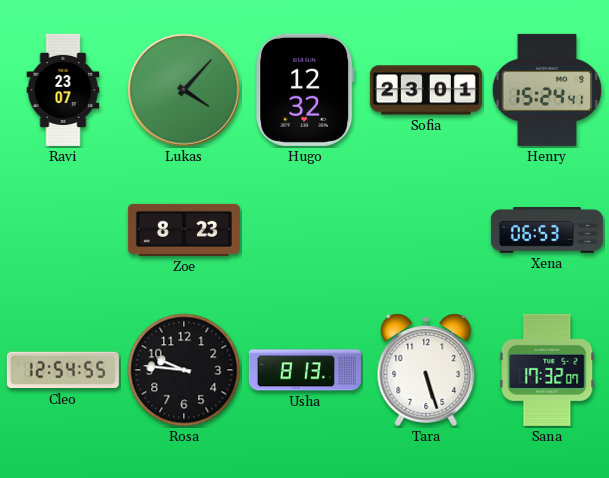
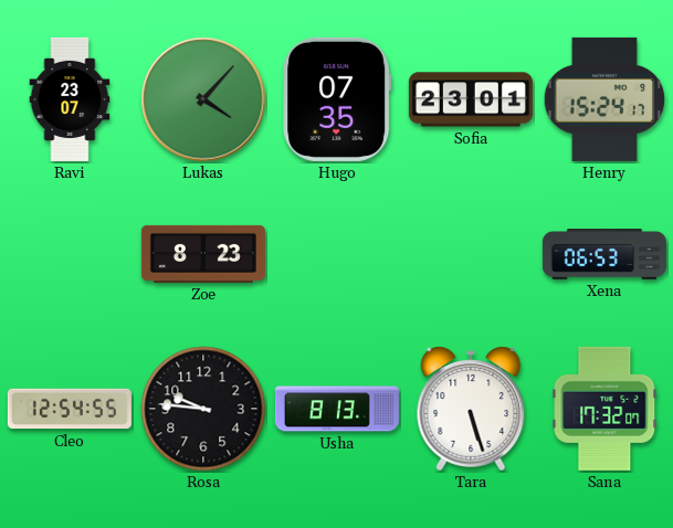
Hugo: 12:32 -> 07:35 (337, 99)
Henry: 15:24:41 -> 15:24:17 (603, 99)
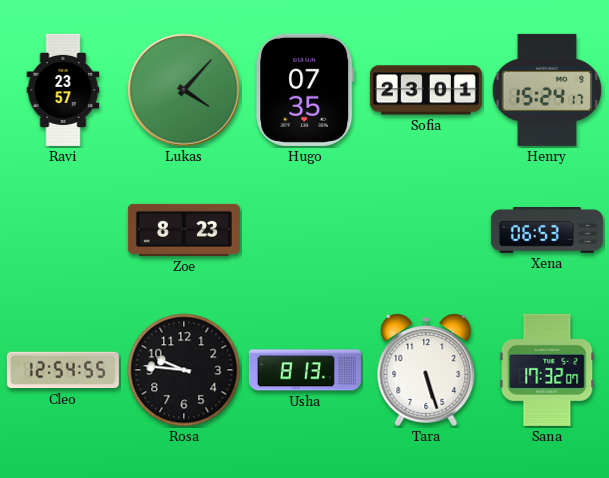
Ravi: 23:07 -> 23:57 (63, 90)
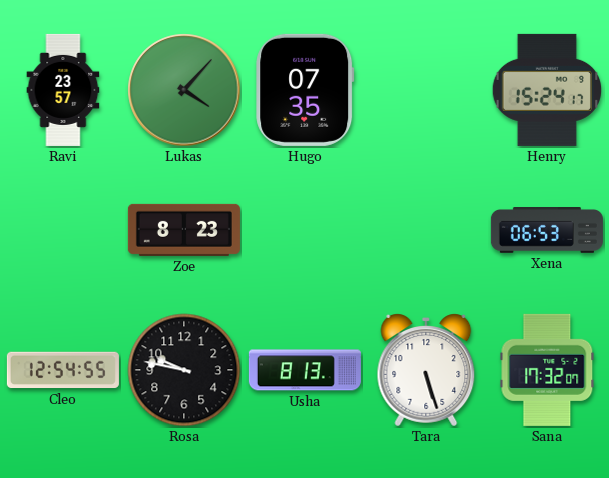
Sofia: 23:01 -> none (426, 90)
Rosa: 9:46 -> 9:47 (184, 370)
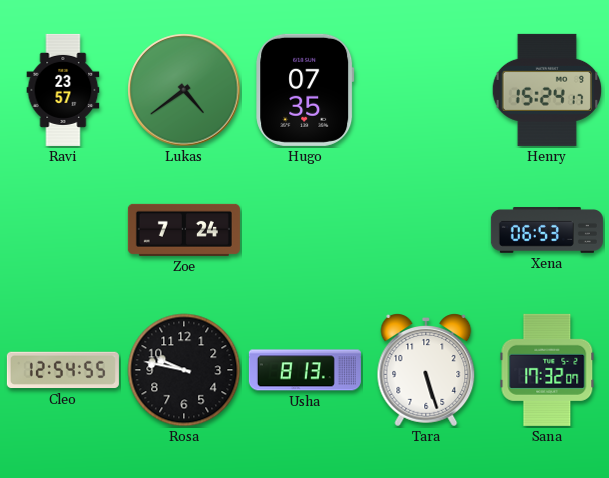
Lukas: 4:07 -> 4:39 (184, 90)
Zoe: 8:23 -> 7:24 (184, 230)
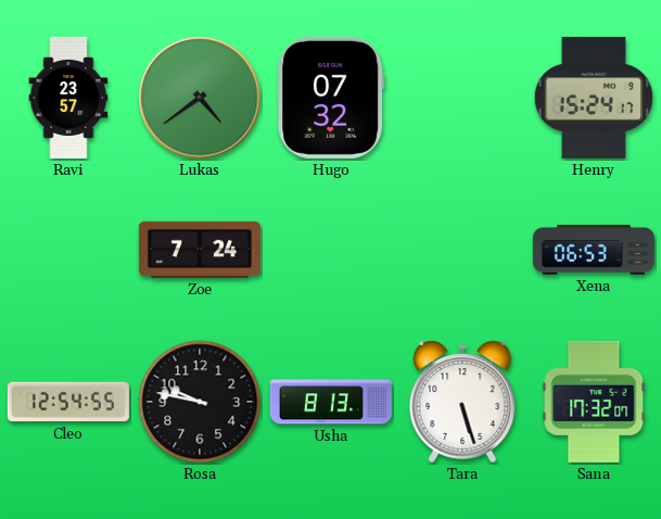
Hugo: 07:35 -> 07:32 (331, 98)
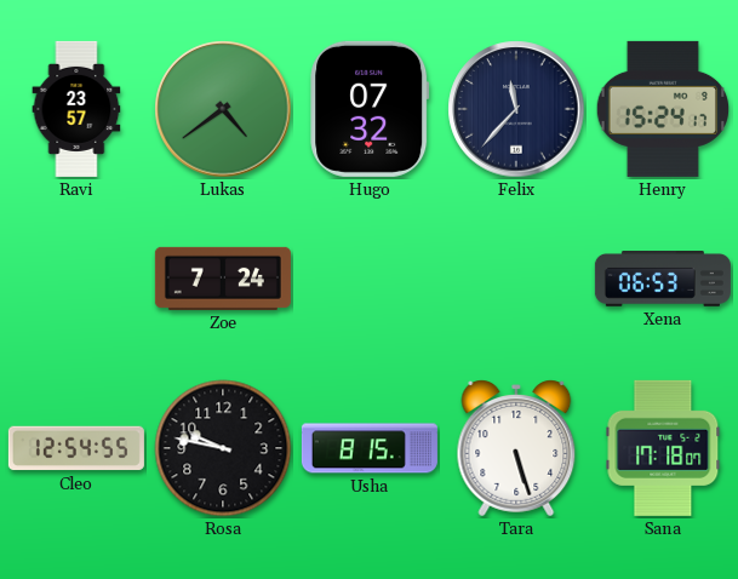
Felix: none -> 11:37 (516, 109)
Usha: 8:13 -> 8:15 (370, 448)
Sana: 17:32 -> 17:18 (663, 448)
